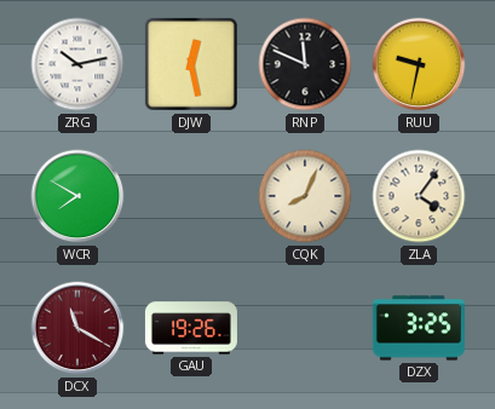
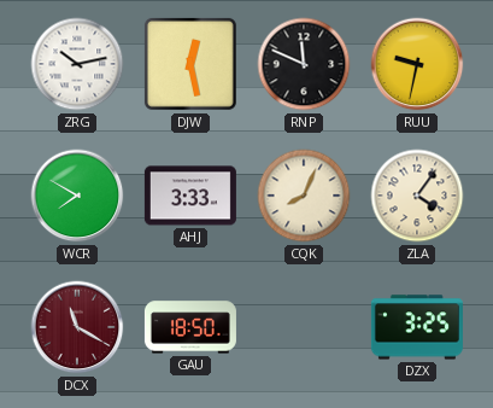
AHJ: none -> 3:33 (190, 196)
GAU: 19:26 -> 18:50 (190, 327)
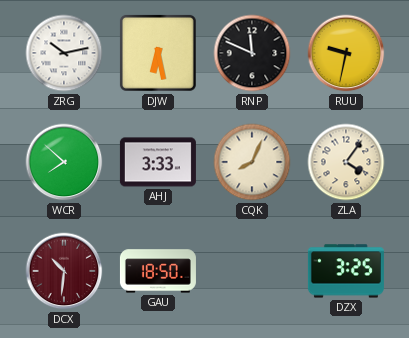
DJW: 12:28 -> 6:28 (158, 53)
WCR: 7:50 -> 7:52 (64, 162)
DCX: 11:20 -> 10:31 (64, 271)
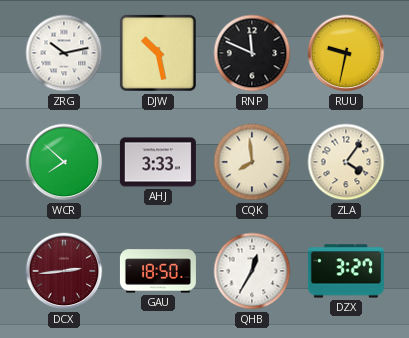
DJW: 6:28 -> 10:28 (158, 53)
CQK: 8:04 -> 7:59 (252, 162)
DCX: 10:31 -> 2:44 (64, 271)
QHB: none -> 12:35 (252, 271)
DZX: 3:25 -> 3:27 (346, 271)
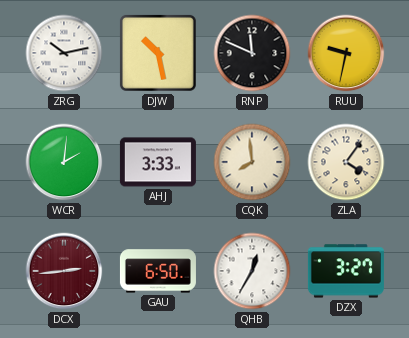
WCR: 7:52 -> 2:01 (64, 162)
GAU: 18:50 -> 6:50 (158, 271)
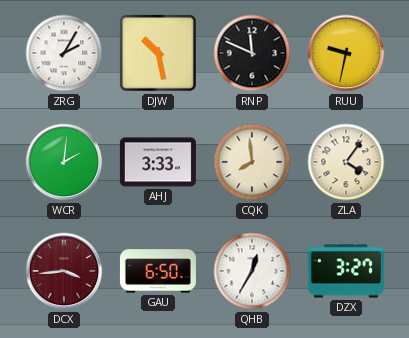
ZRG: 10:13 -> 2:05 (64, 53)
DCX: 2:44 -> 3:44 (64, 271)
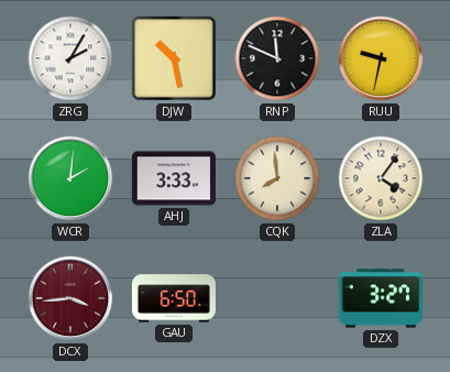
QHB: 12:35 -> none (252, 271)
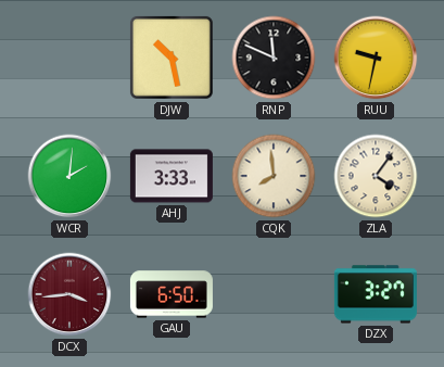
ZRG: 2:05 -> none (70, 58)
